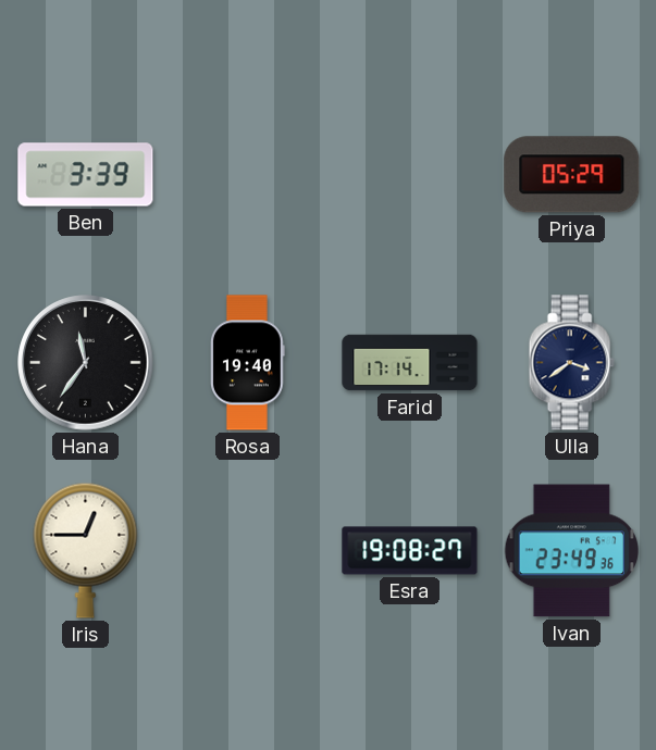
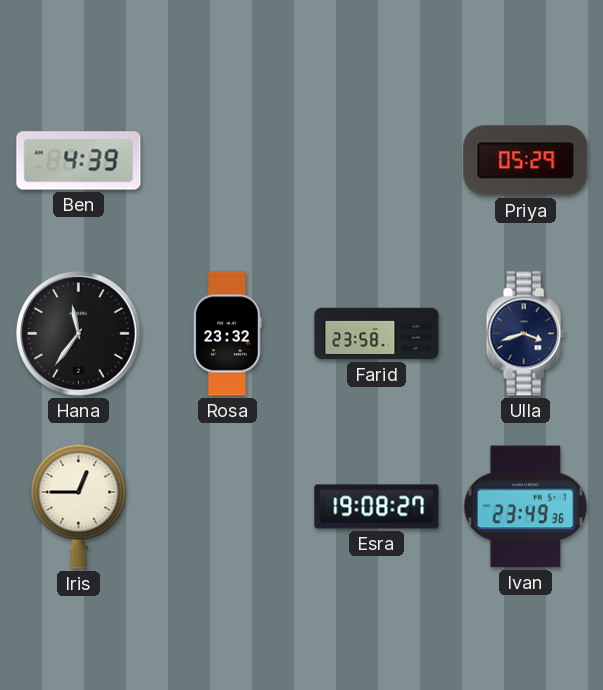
Ben: 3:39 -> 4:39 (79, 161)
Rosa: 19:40 -> 23:32 (228, 334)
Farid: 17:14 -> 23:58 (377, 334)
Ulla: 3:39 -> 3:42 (525, 334)
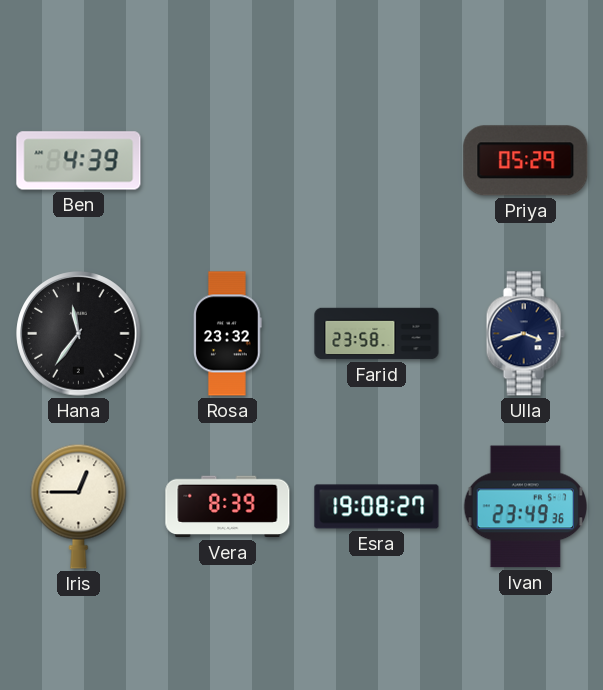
Vera: none -> 8:39 (228, 507)
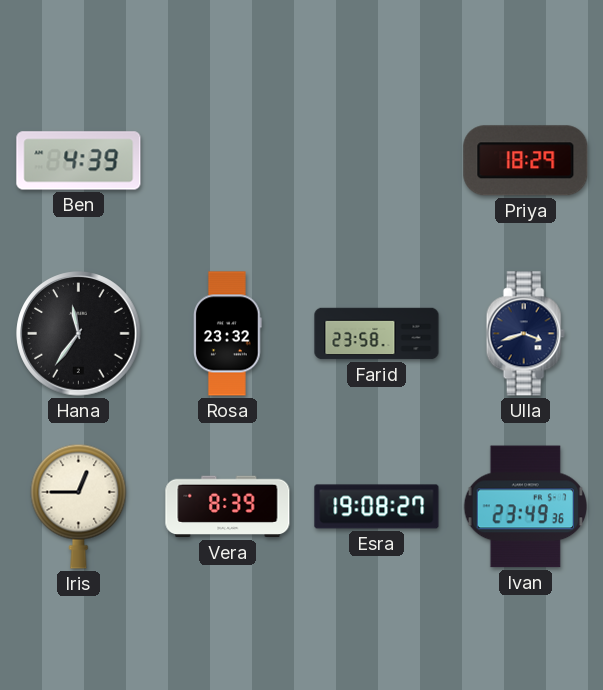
Priya: 05:29 -> 18:29 (526, 161)
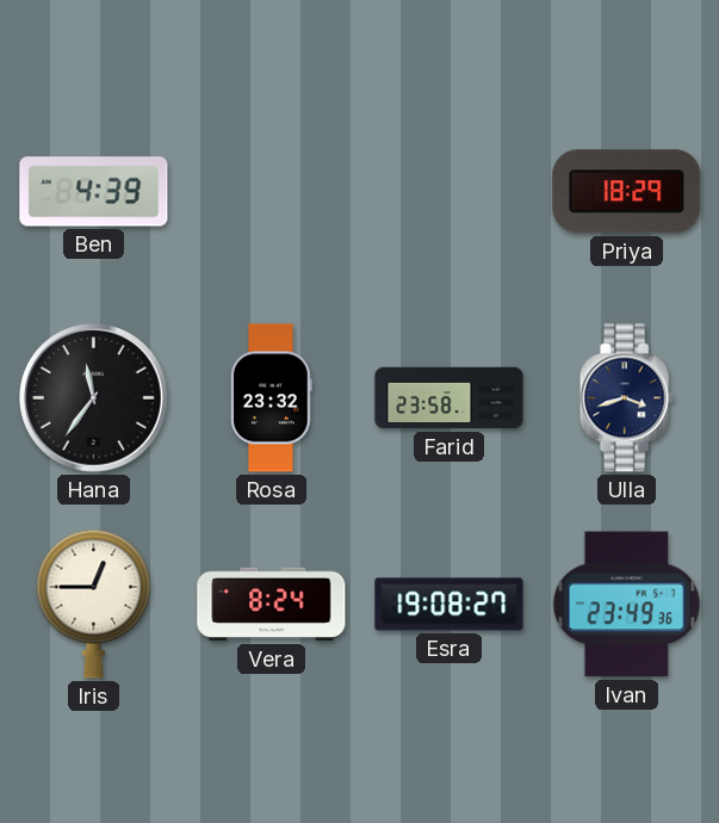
Vera: 8:39 -> 8:24 (272, 605)
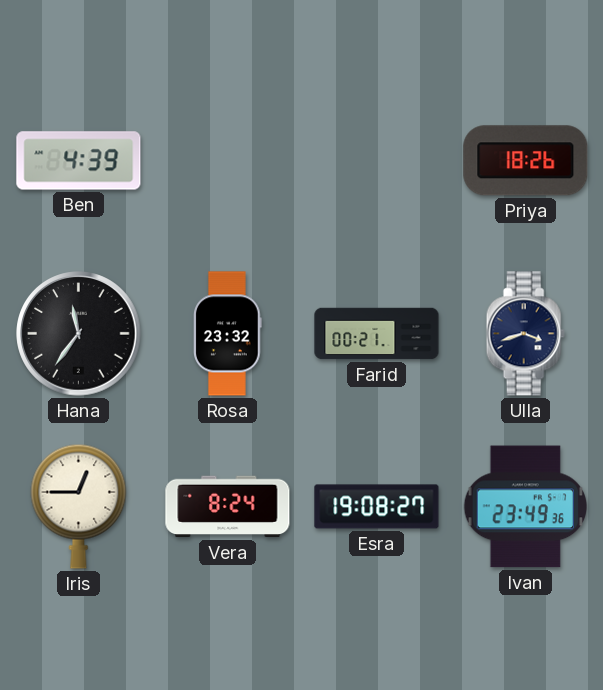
Priya: 18:29 -> 18:26 (526, 161)
Farid: 23:58 -> 00:21 (377, 334)
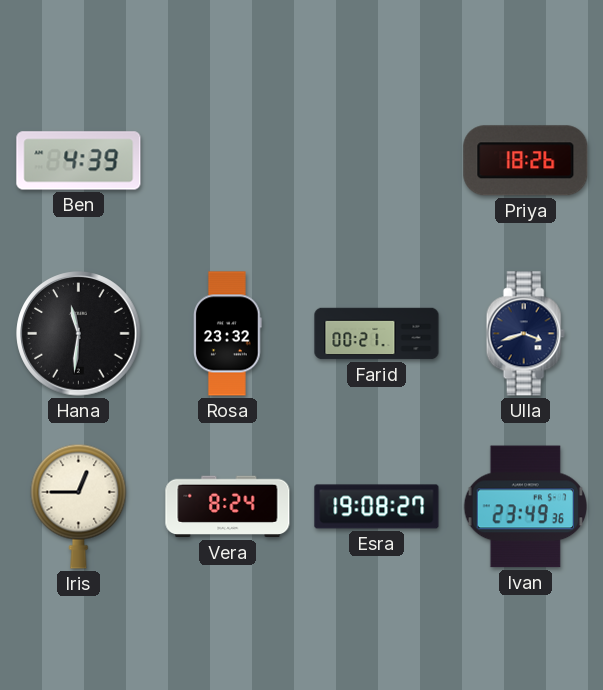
Hana: 11:36 -> 11:31 (79, 334)
